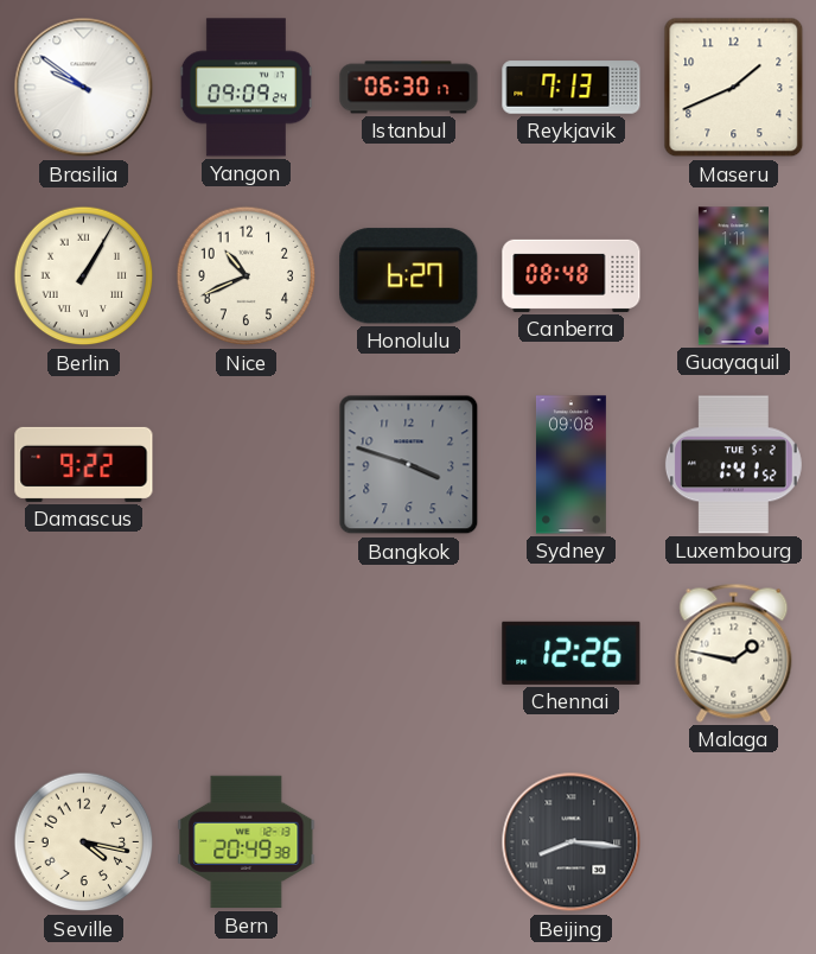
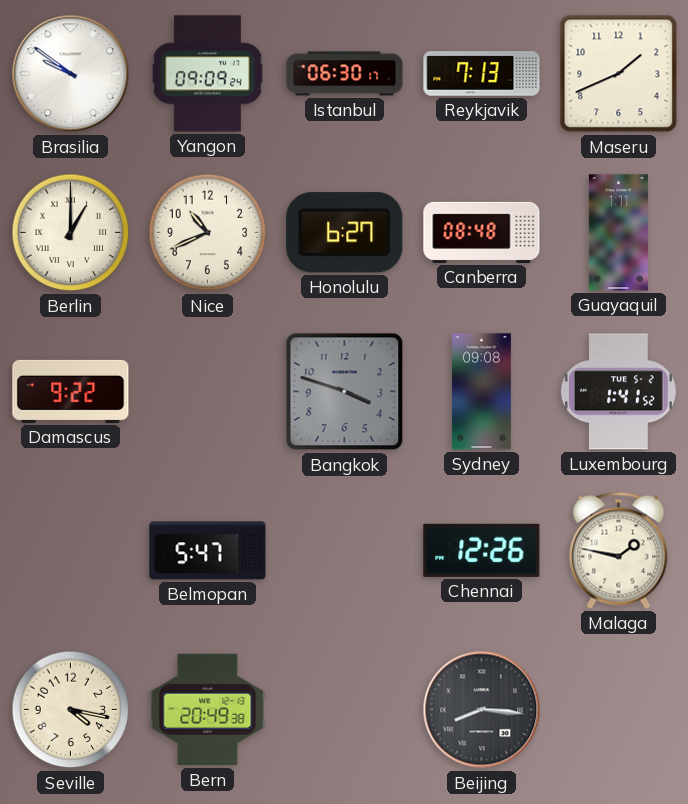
Berlin: 1:05 -> 1:00 (71, 233)
Belmopan: none -> 5:47 (208, 551)
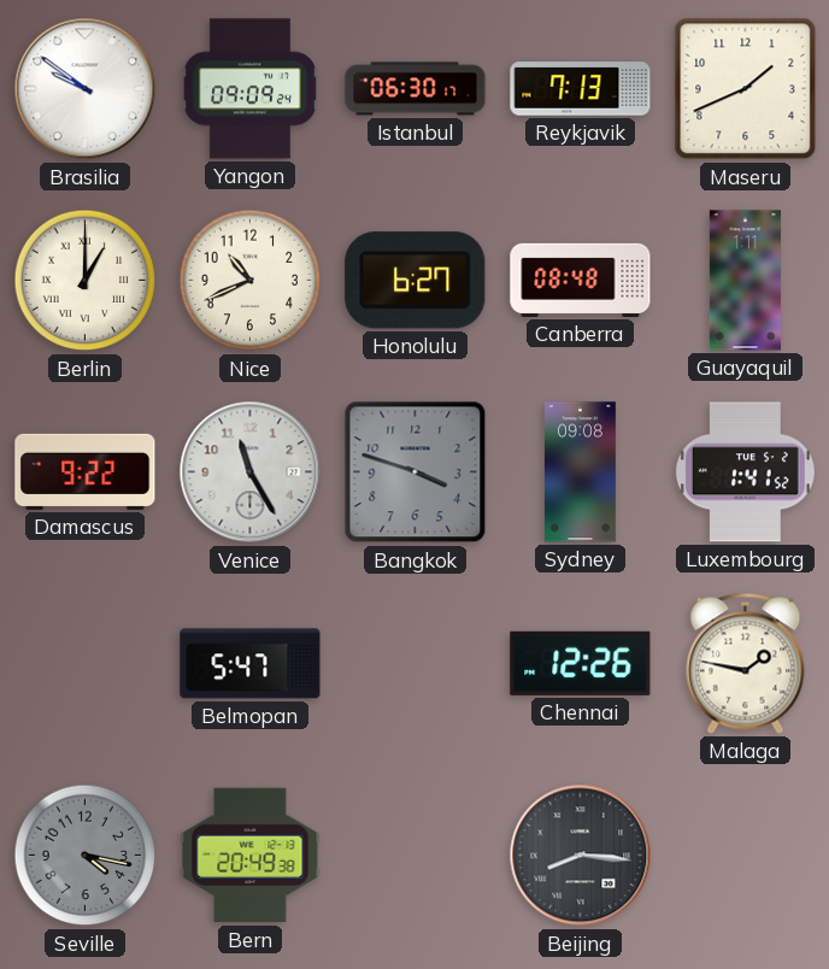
Venice: none -> 11:25 (251, 472)
Seville dial: cream -> grey (86, 856)
